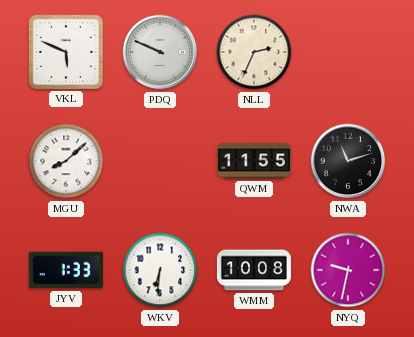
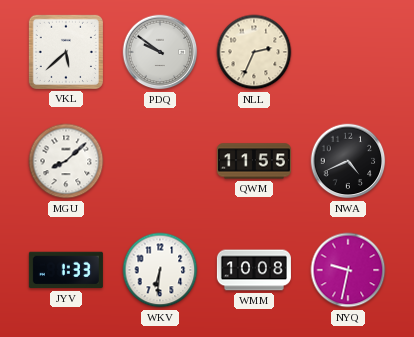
VKL: 5:49 -> 5:38 (66, 52)
PDQ: 9:49 -> 9:51 (160, 52)
NWA: 11:12 -> 4:41 (348, 161)
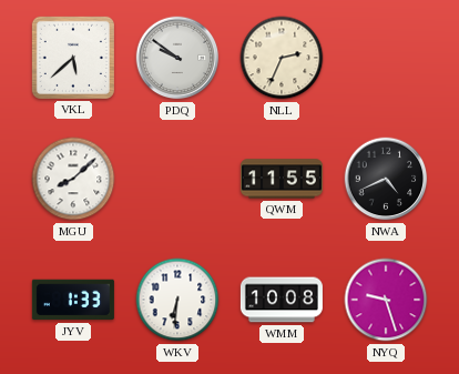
NYQ: 9:32 -> 9:27 (386, 300)
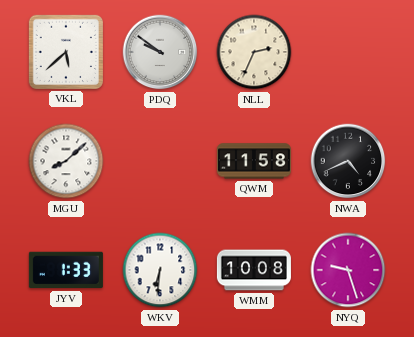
QWM: 11:55 -> 11:58 (254, 161)
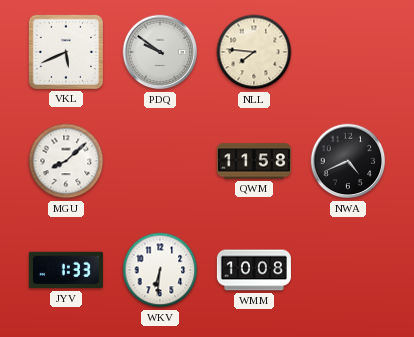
VKL: 5:38 -> 5:41 (66, 52)
NLL: 2:34 -> 7:46 (254, 52)
NYQ: 9:27 -> none (348, 270)
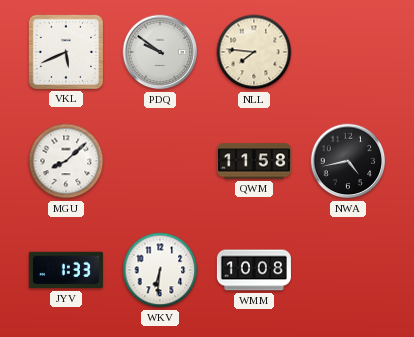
NWA: 4:41 -> 4:43 (348, 161)
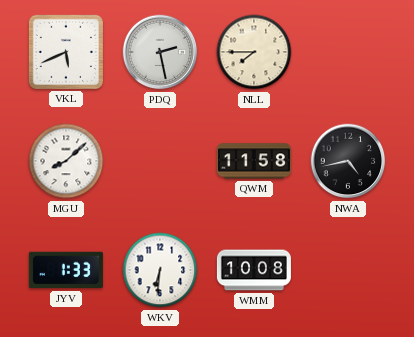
PDQ: 9:51 -> 2:28 (160, 52)
NLL: 7:46 -> 7:45 (254, 52)
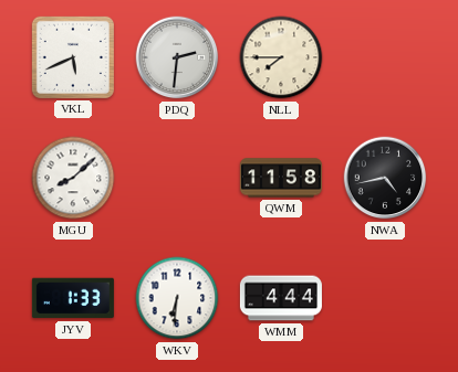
PDQ: 2:28 -> 2:31 (177, 57)
WMM: 10:08 -> 4:44 (281, 298)
